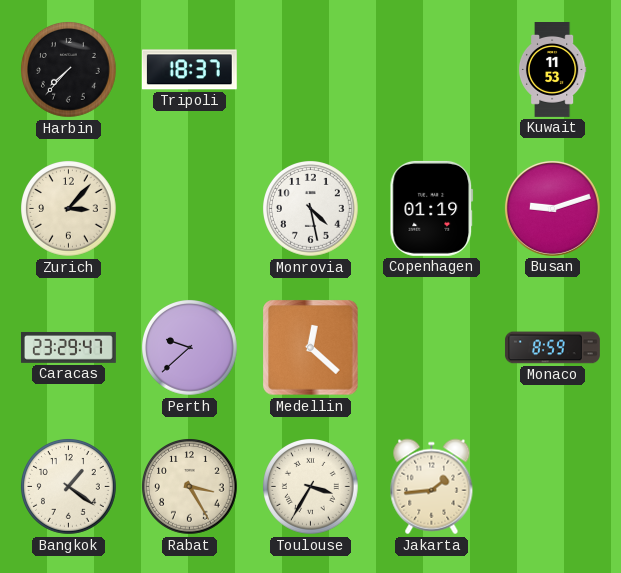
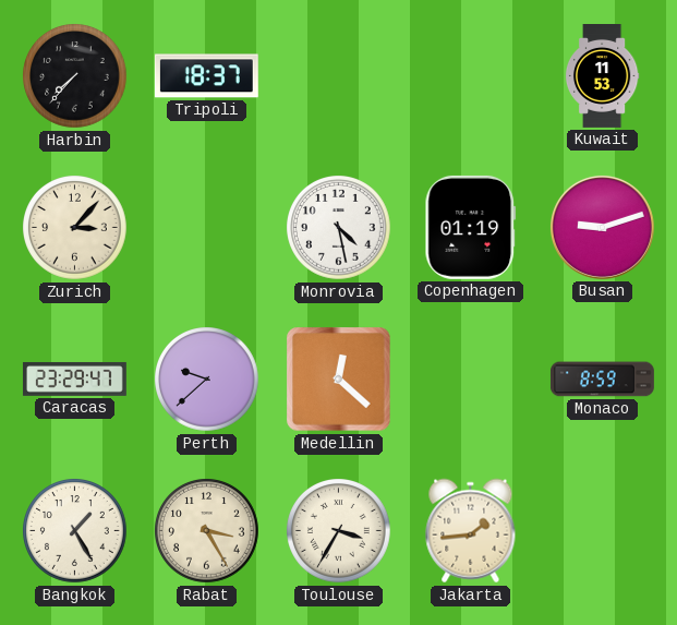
Bangkok: 1:21 -> 1:25 (75, 531)
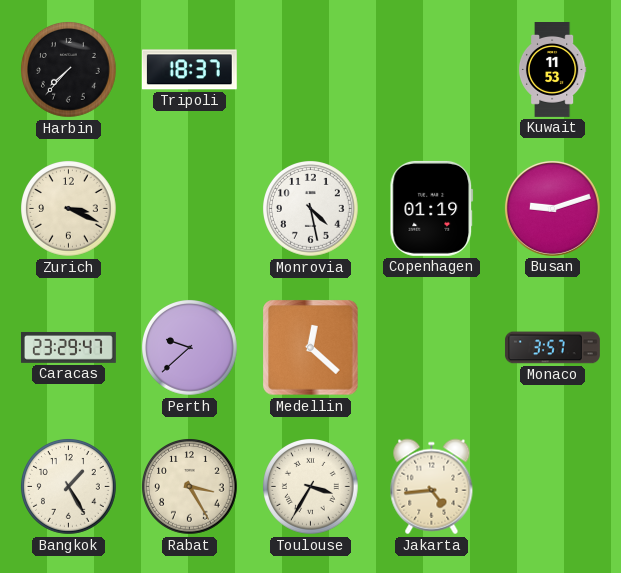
Zurich: 3:07 -> 3:19 (69, 209)
Monaco: 8:59 -> 3:57 (552, 348)
Jakarta: 1:44 -> 4:44 (432, 487)
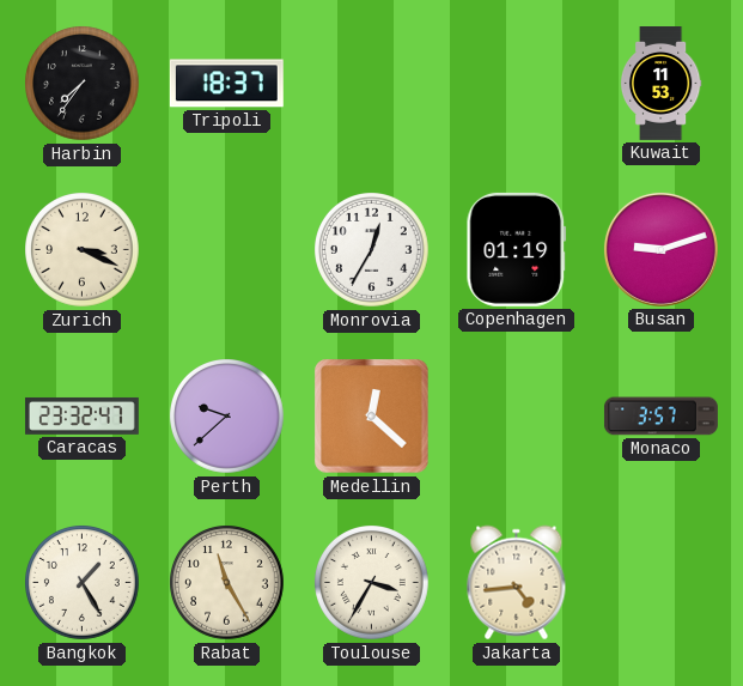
Harbin: 7:37 -> 7:36 (83, 84)
Monrovia: 4:28 -> 12:35 (372, 250)
Caracas: 23:29 -> 23:32 (81, 417)
Rabat: 3:25 -> 11:25 (227, 583)
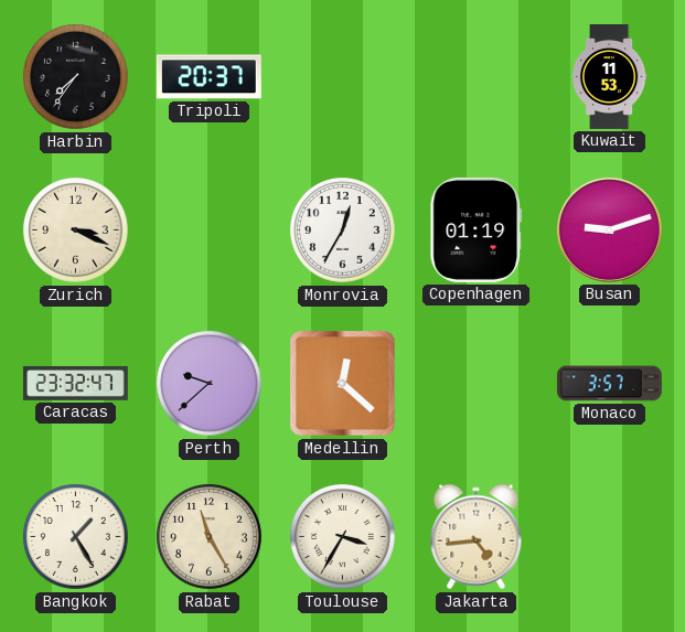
Tripoli: 18:37 -> 20:37 (208, 77)
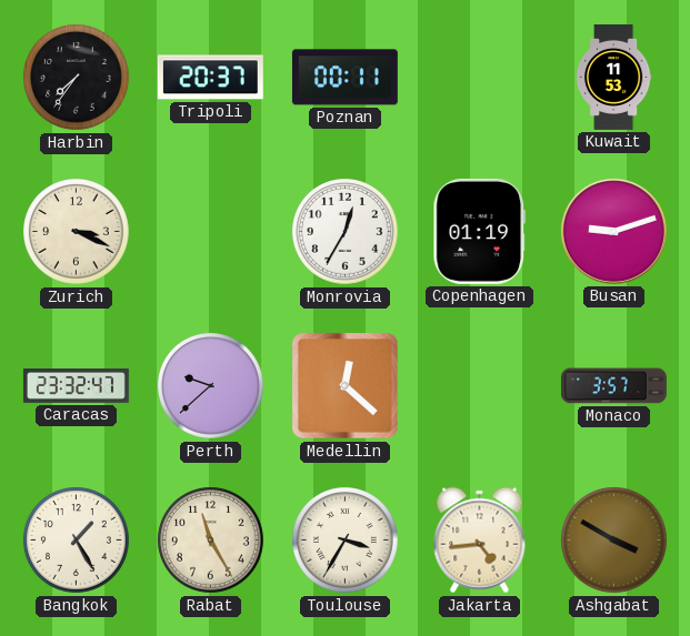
Poznan: none -> 00:11 (344, 78)
Ashgabat: none -> 3:50 (614, 541)
